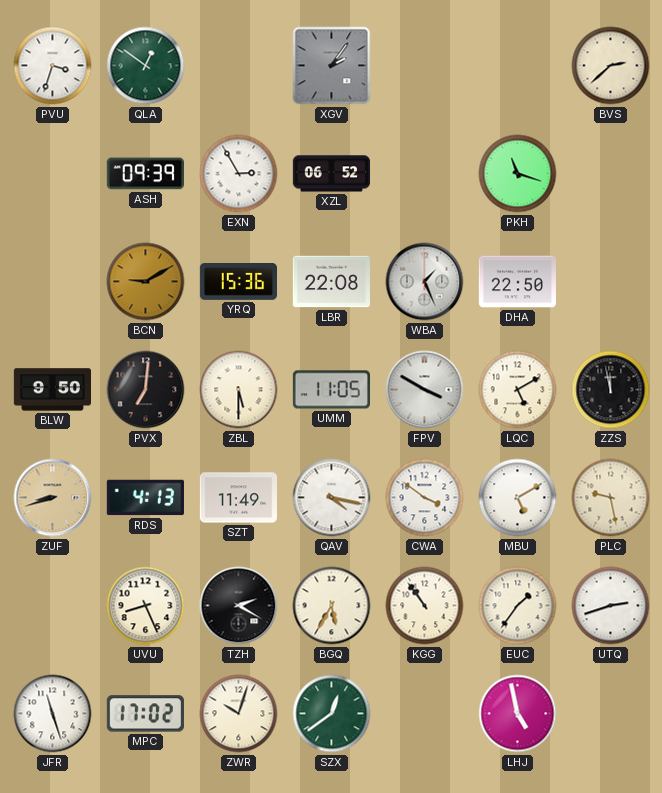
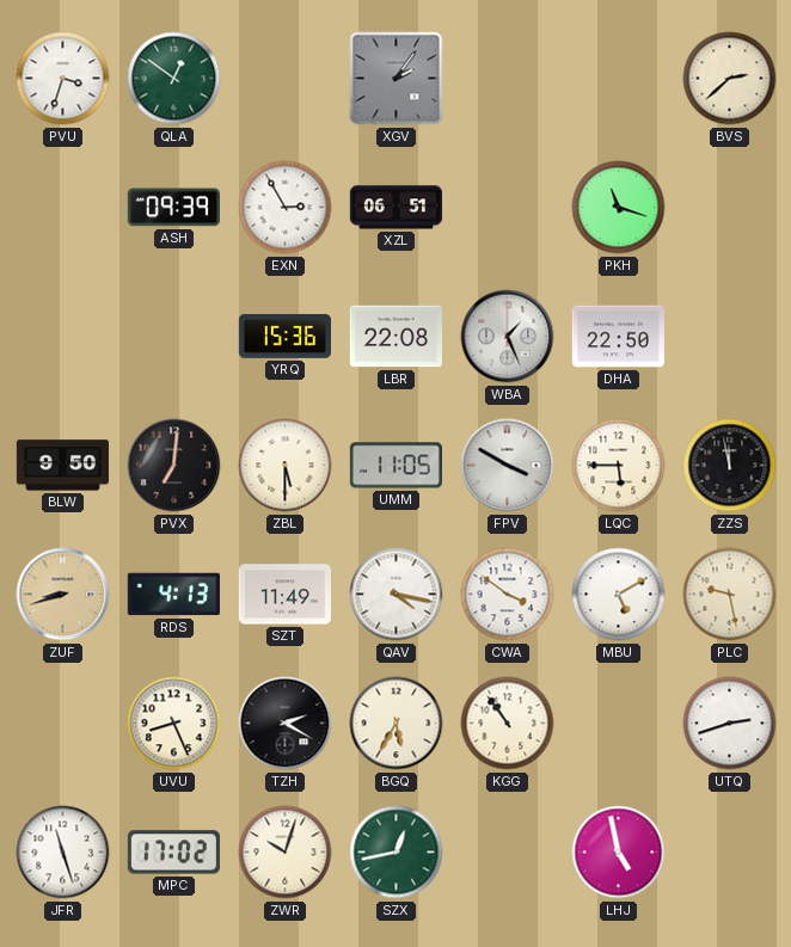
XZL: 06:52 -> 06:51 (395, 208)
BCN: 9:10 -> none (146, 282)
LQC: 5:10 -> 5:45 (619, 466)
EUC: 1:36 -> none (518, 606)
SZX: 12:39 -> 12:43 (397, 853)
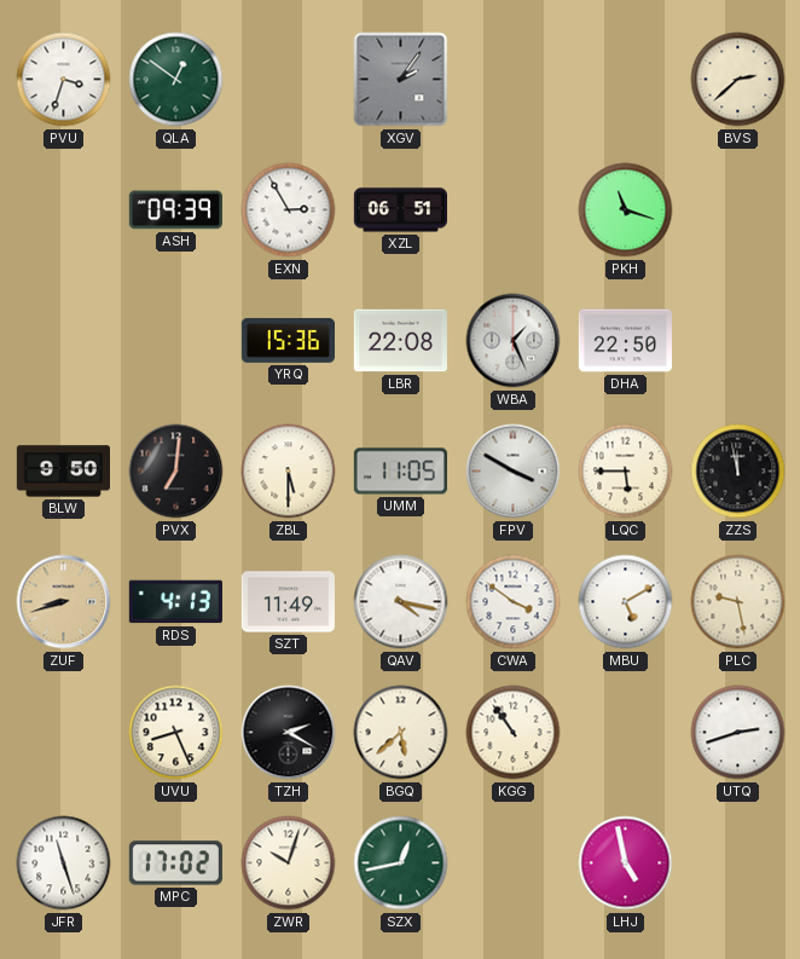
BGQ: 5:35 -> 5:38 (401, 733)
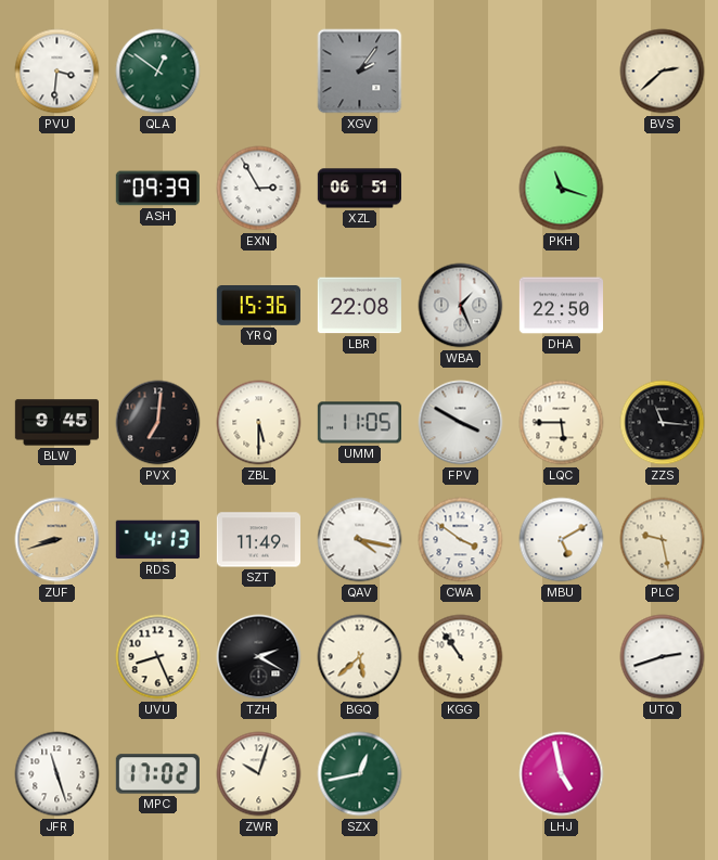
PVU: 3:33 -> 3:31 (57, 72)
BLW: 9:50 -> 9:45 (56, 423)
ZZS: 11:58 -> 11:16 (663, 423)
